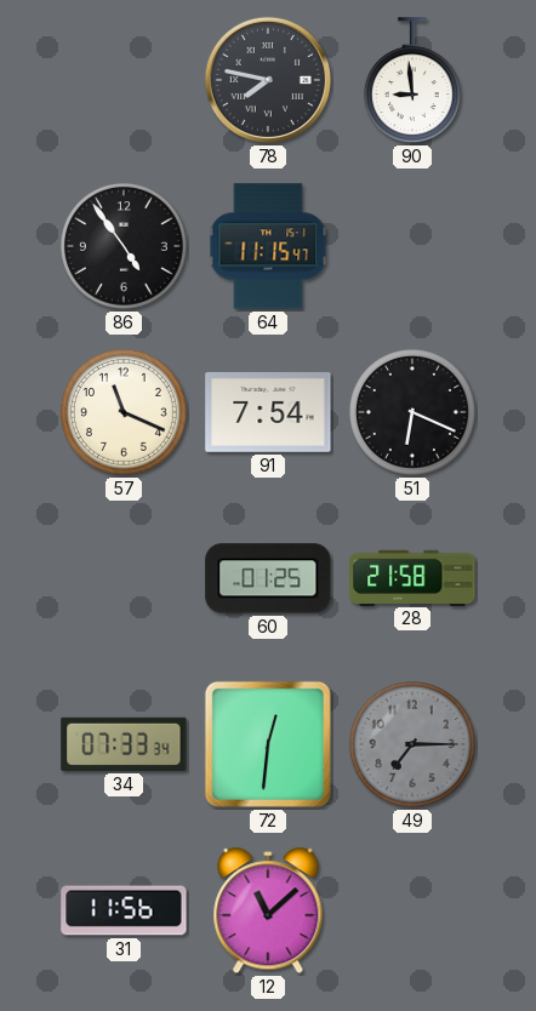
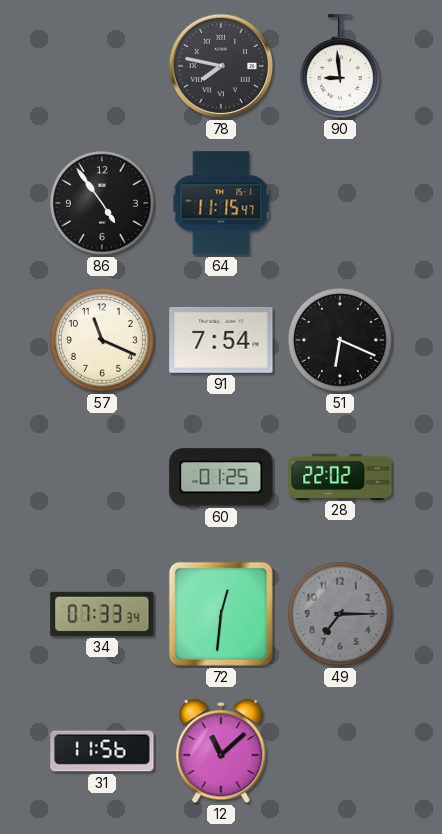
28: 21:58 -> 22:02 (340, 476)
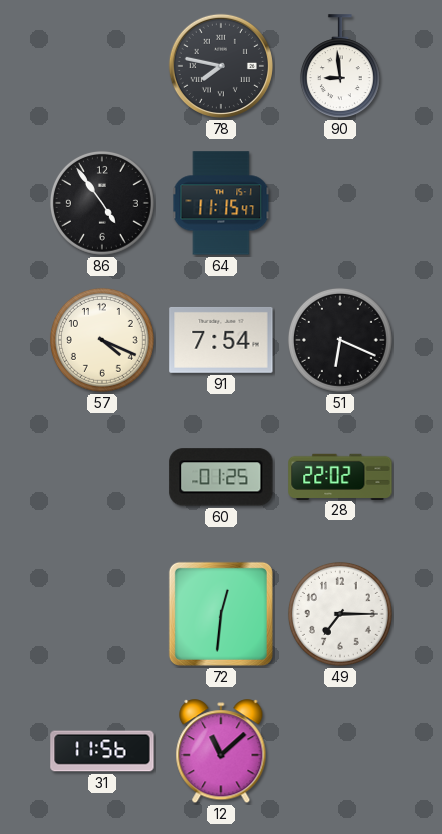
57: 11:19 -> 4:19 (102, 340)
34: 07:33 -> none (102, 614)
49 dial: grey -> white (340, 614)
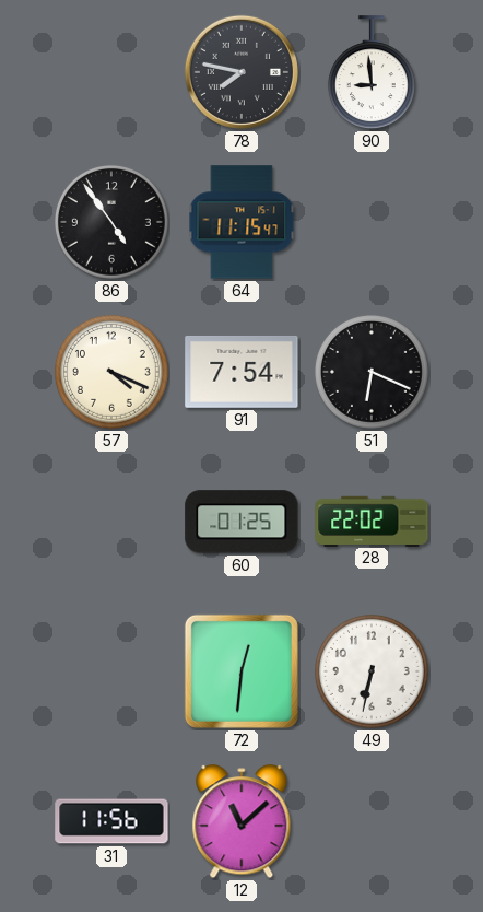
49: 7:15 -> 6:32 (372, 671)
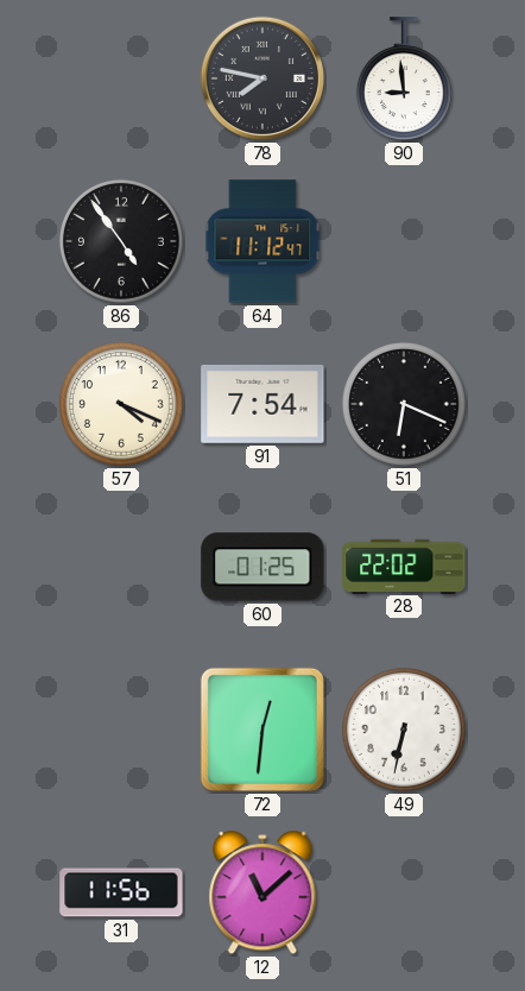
64: 11:15 -> 11:12 (262, 241)
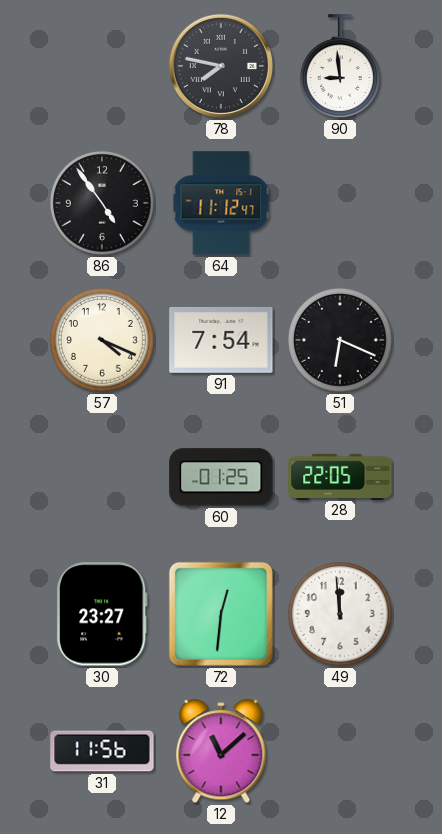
28: 22:02 -> 22:05 (340, 476)
30: none -> 23:27 (102, 614)
49: 6:32 -> 11:59 (340, 614)
